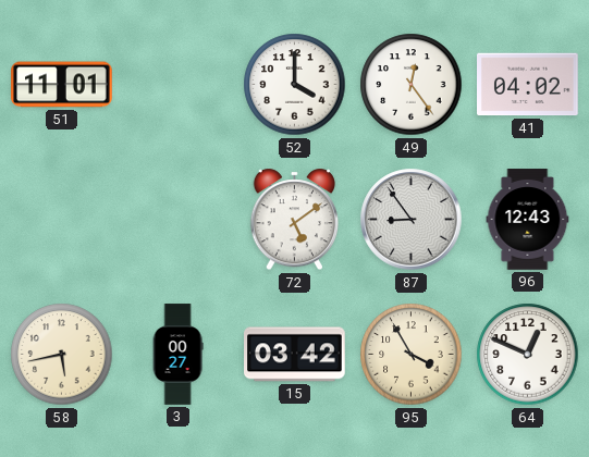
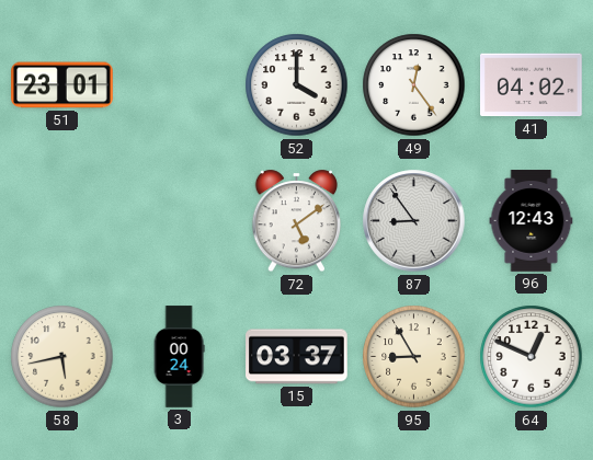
51: 11:01 -> 23:01 (62, 85)
3: 00:27 -> 00:24 (179, 357)
15: 03:42 -> 03:37 (297, 357)
95: 3:55 -> 8:55 (414, 357)
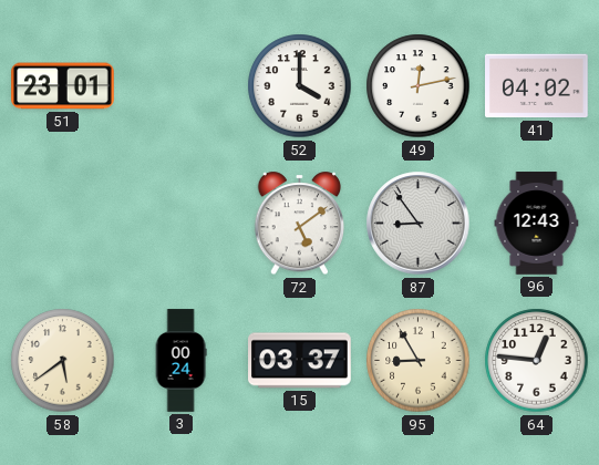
49: 12:24 -> 12:13 (419, 86)
58: 5:43 -> 5:39 (63, 361)
64: 12:49 -> 12:46 (537, 361)
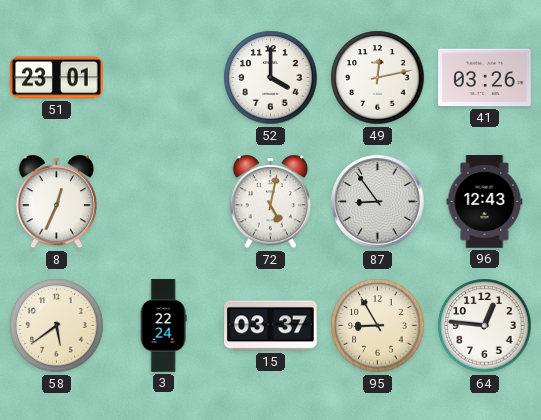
41: 04:02 -> 03:26 (485, 78)
8: none -> 12:34 (57, 202)
72: 5:09 -> 5:02 (271, 202)
3: 00:24 -> 22:24 (163, 326)
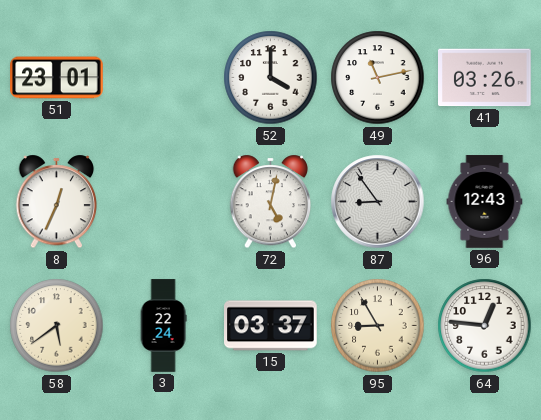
49: 12:13 -> 11:13 (378, 78)
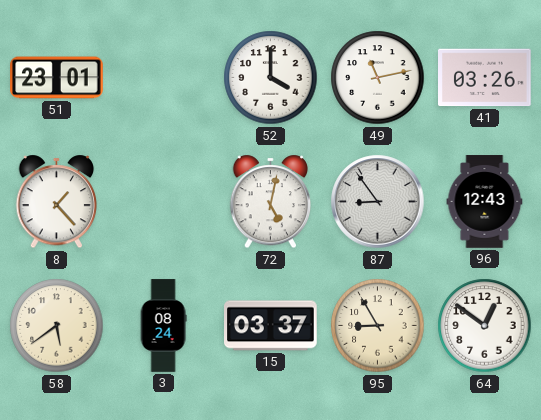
8: 12:34 -> 1:23 (57, 202)
3: 22:24 -> 08:24 (163, 326)
64: 12:46 -> 12:51 (485, 326)
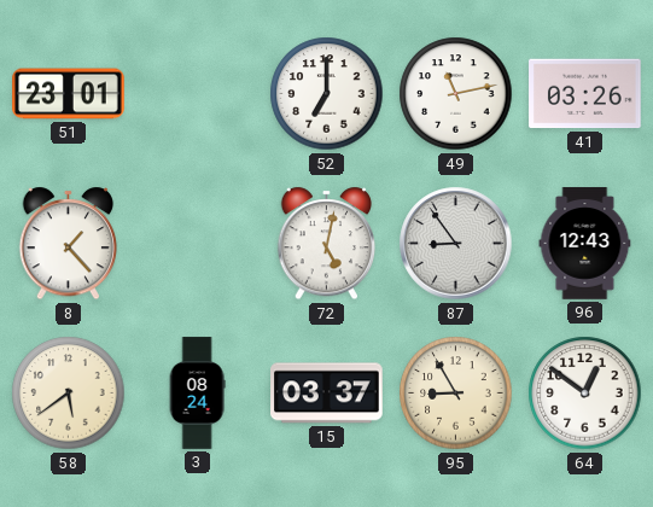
52: 4:00 -> 7:00 (327, 94)
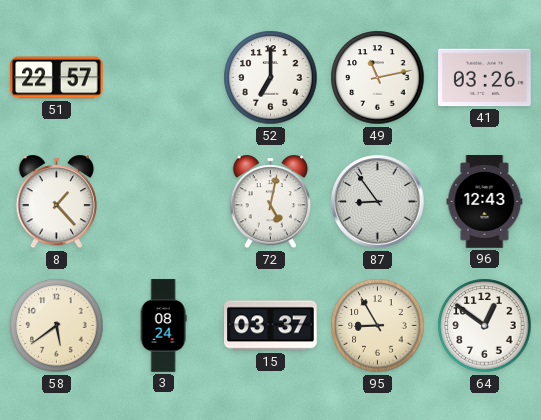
51: 23:01 -> 22:57 (57, 78)
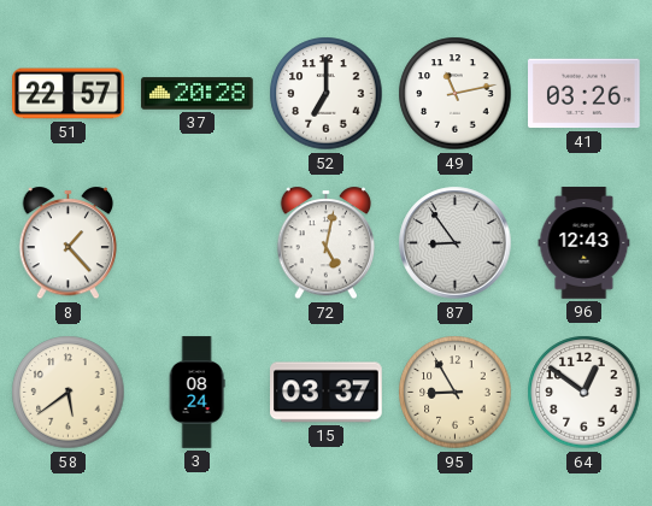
37: none -> 20:28 (198, 94)
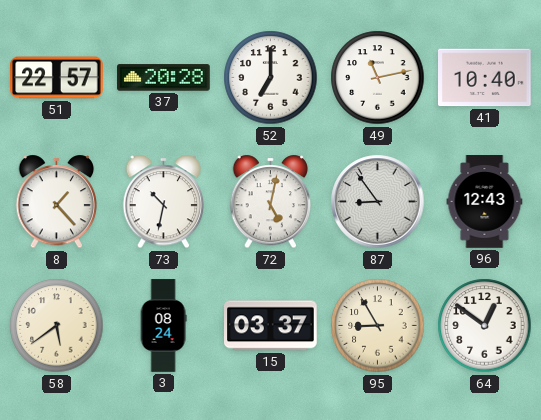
41: 03:26 -> 10:40 (485, 78)
73: none -> 10:32 (164, 202)
